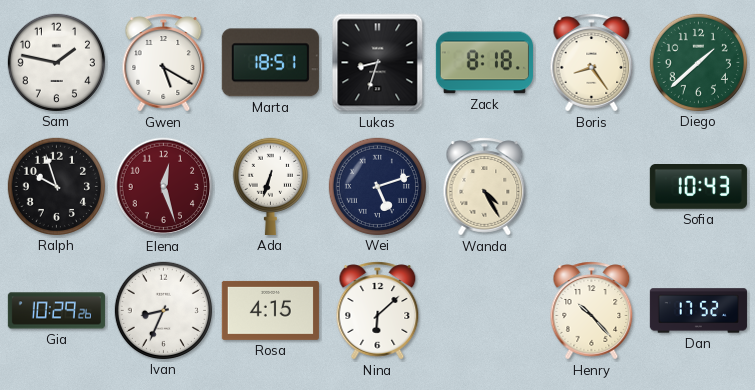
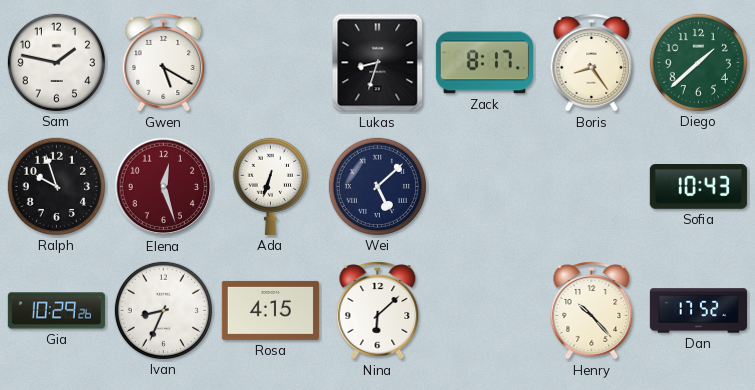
Marta: 18:51 -> none (270, 63)
Zack: 8:18 -> 8:17 (484, 63)
Wei: 5:12 -> 5:08 (377, 186)
Wanda: 4:25 -> none (485, 187)
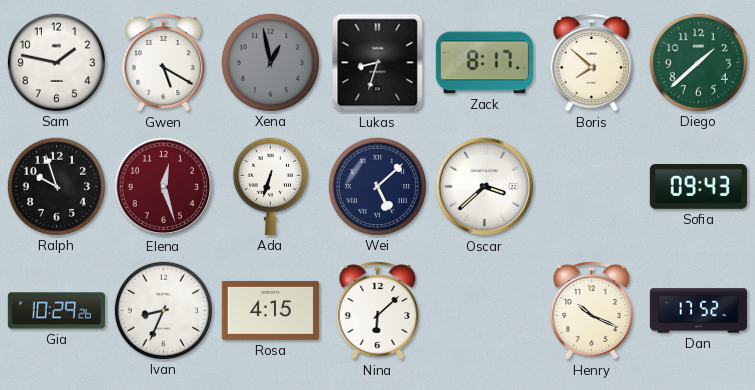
Xena: none -> 12:58 (270, 62)
Boris: 8:24 -> 7:52 (592, 63)
Oscar: none -> 3:38 (485, 187)
Sofia: 10:43 -> 09:43 (698, 187)
Henry: 10:23 -> 10:19 (592, 311)
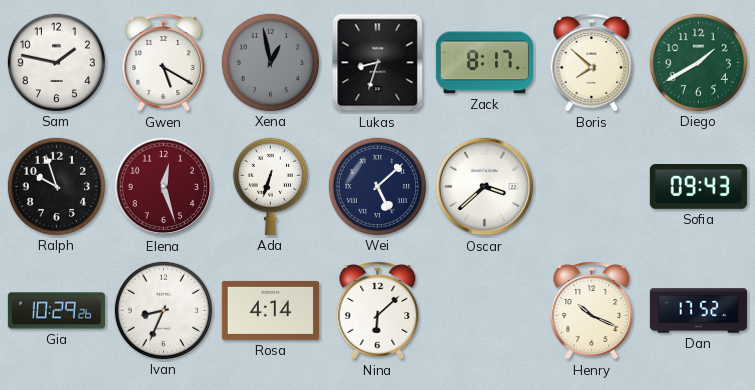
Diego: 1:38 -> 1:40 (698, 62)
Rosa: 4:15 -> 4:14 (270, 310)
